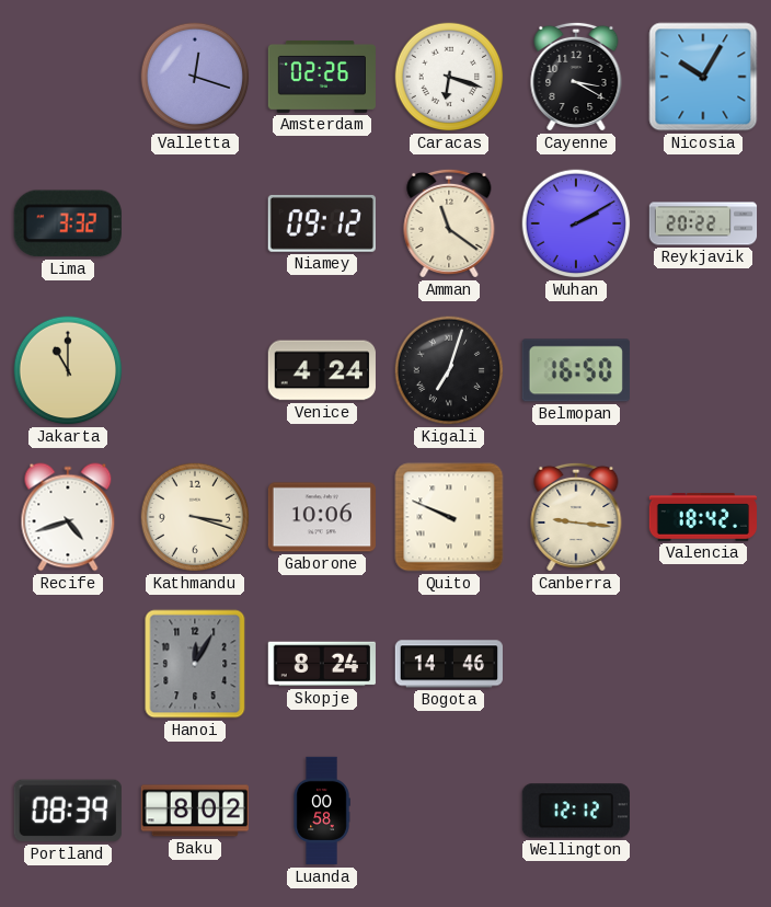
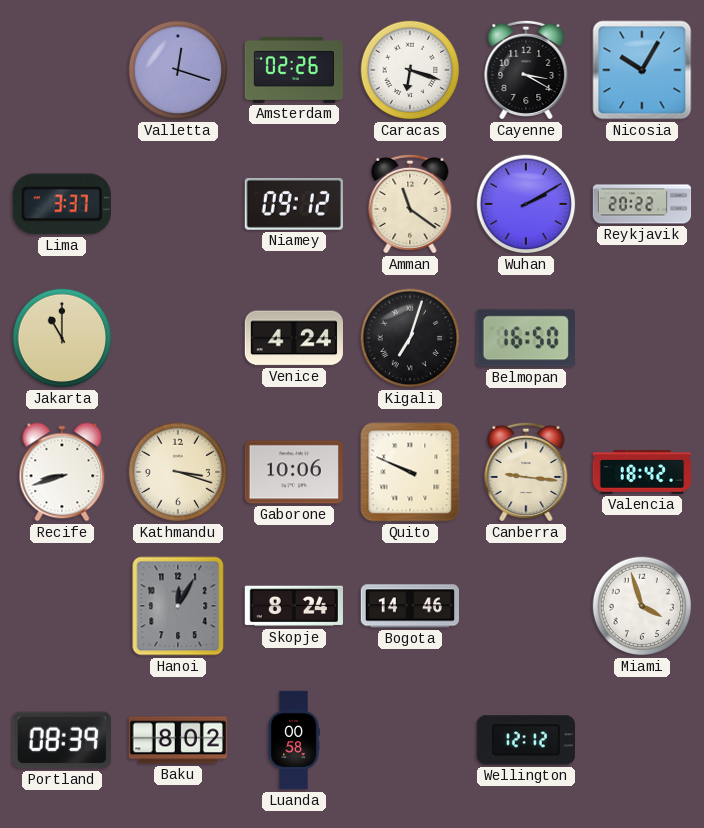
Lima: 3:32 -> 3:37 (62, 204)
Recife: 4:42 -> 8:42 (62, 472)
Miami: none -> 3:57 (642, 606)
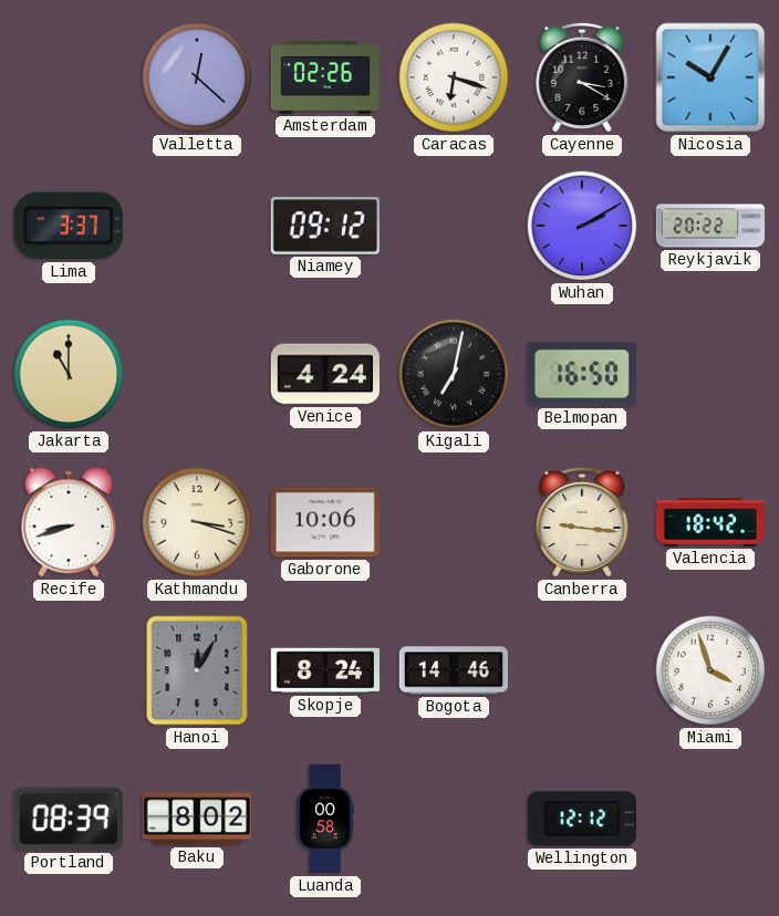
Valletta: 12:18 -> 12:22 (197, 77)
Amman: 11:21 -> none (410, 204)
Kigali: 7:03 -> 7:02 (454, 374)
Quito: 9:49 -> none (410, 472)
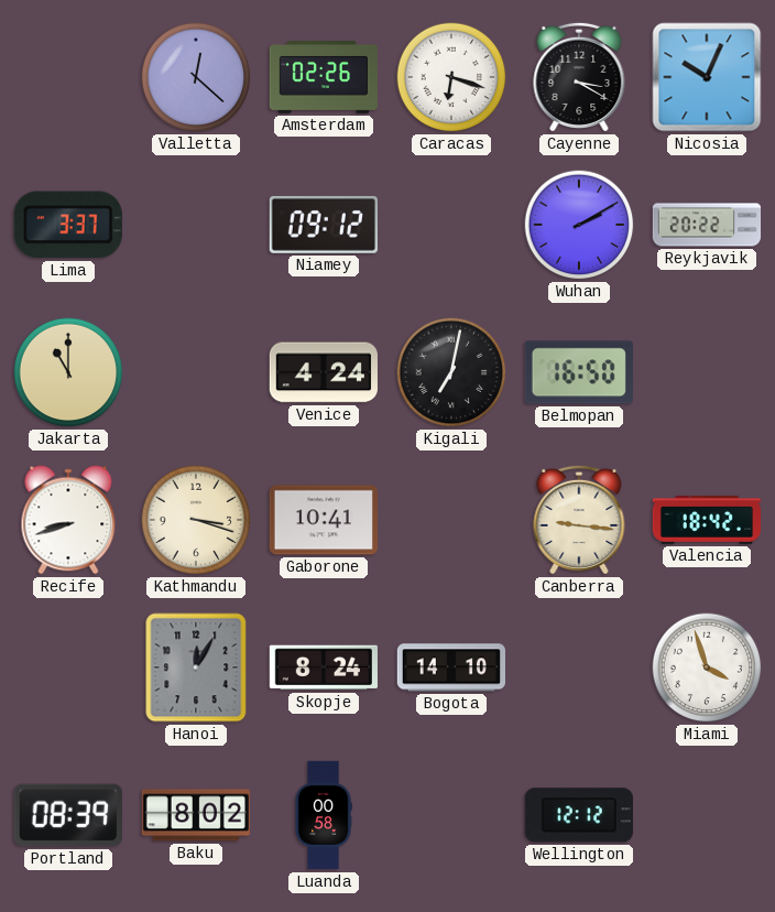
Nicosia: 10:05 -> 10:04 (707, 77)
Gaborone: 10:06 -> 10:41 (323, 520)
Bogota: 14:46 -> 14:10 (450, 667)
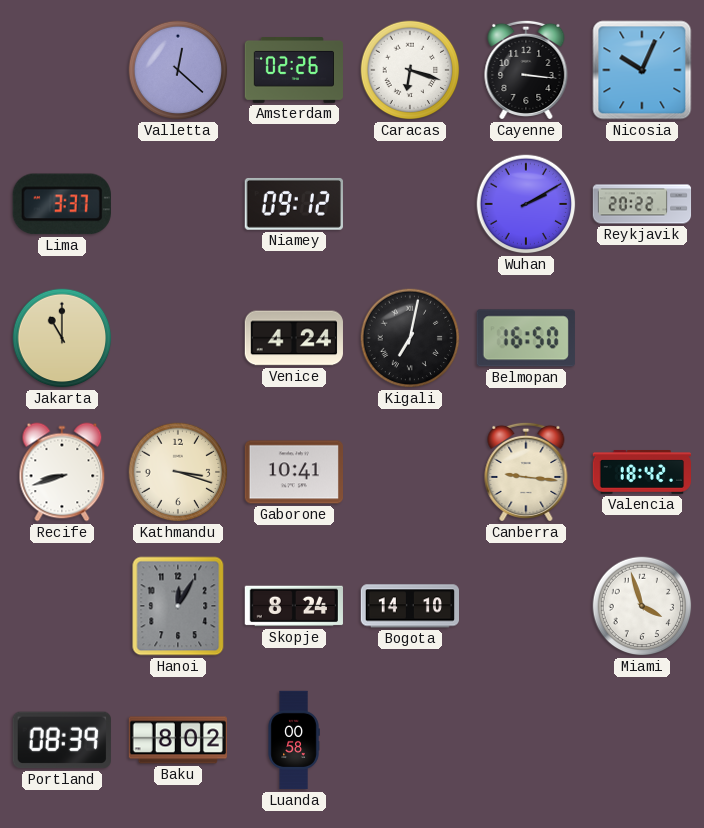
Cayenne: 3:20 -> 3:16 (526, 70)
Wellington: 12:12 -> none (579, 815)
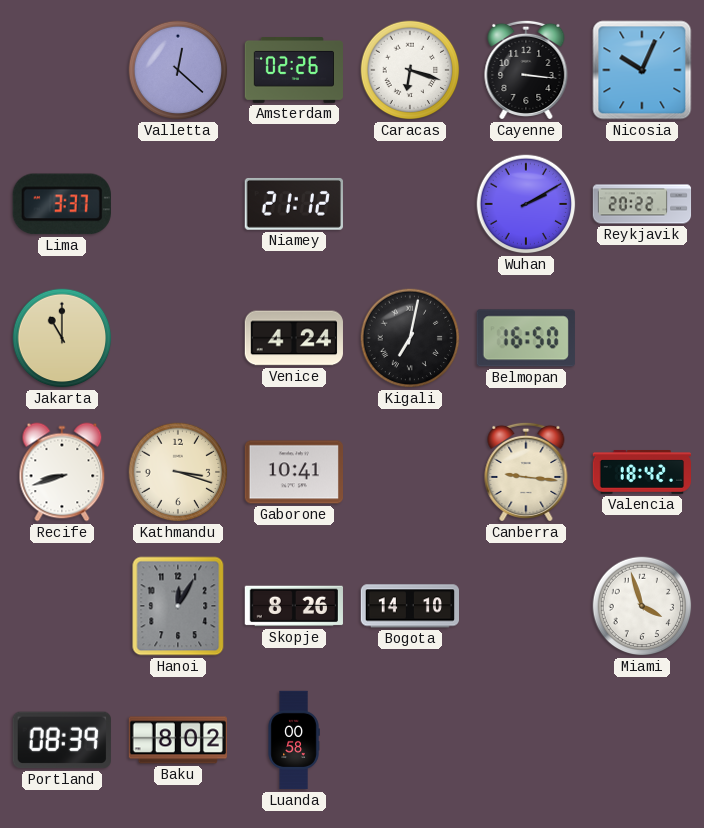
Niamey: 09:12 -> 21:12 (294, 204)
Skopje: 8:24 -> 8:26 (293, 606)
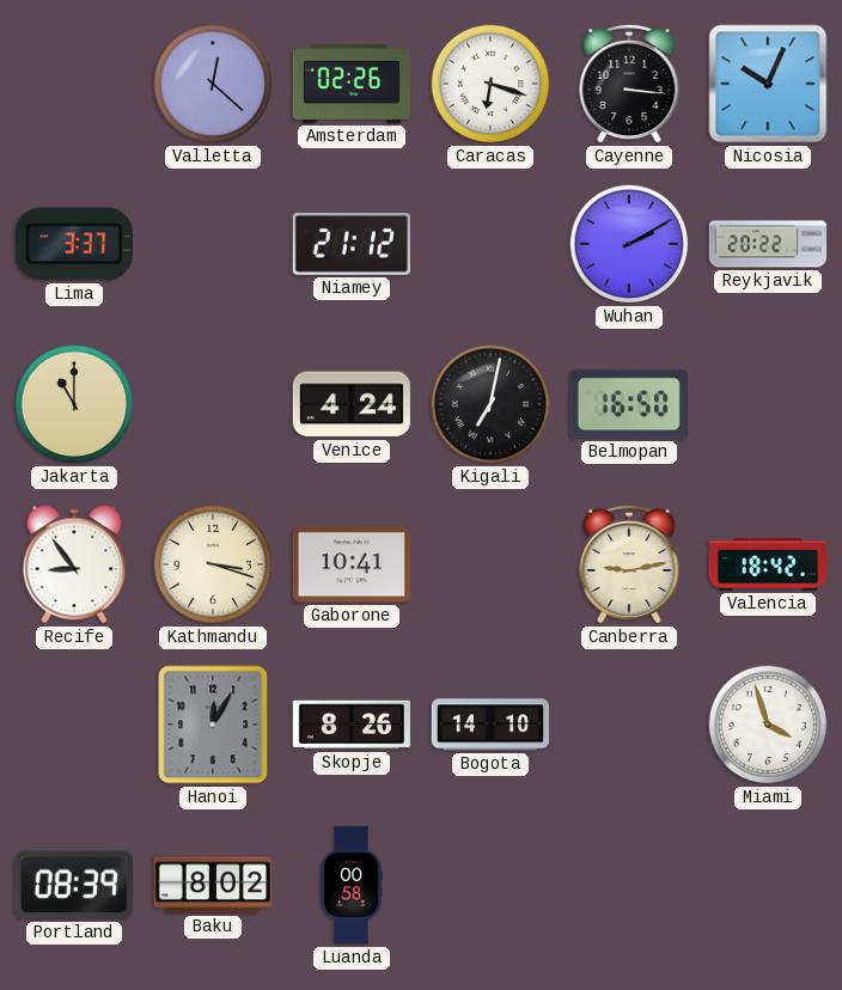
Recife: 8:42 -> 8:54 (74, 564)
Canberra: 9:16 -> 9:13 (629, 564)
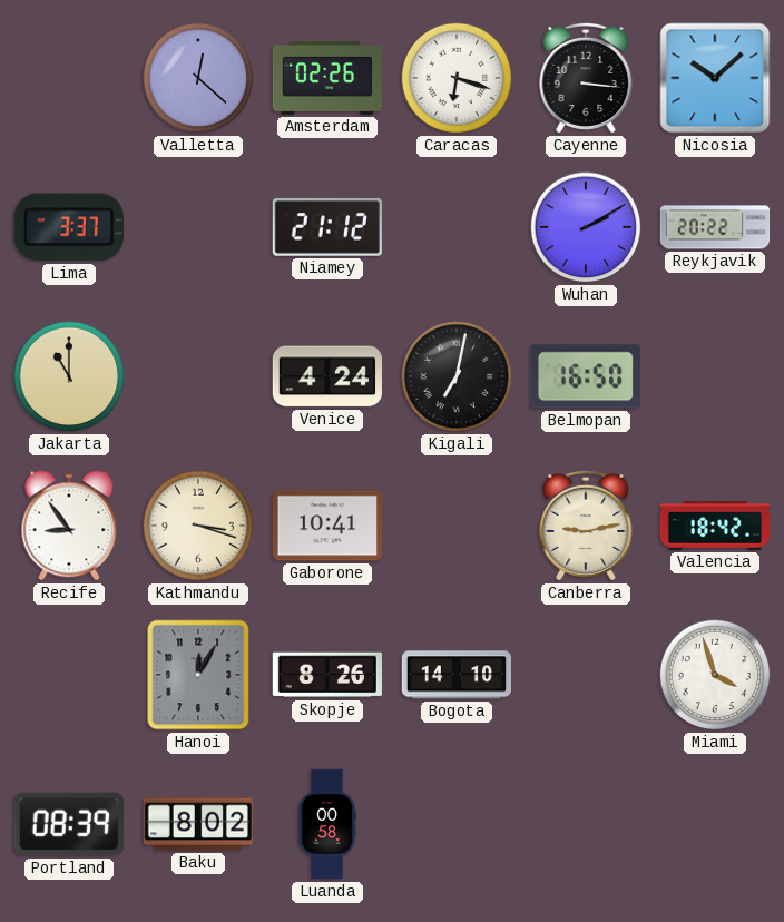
Nicosia: 10:04 -> 10:08 (715, 78)
